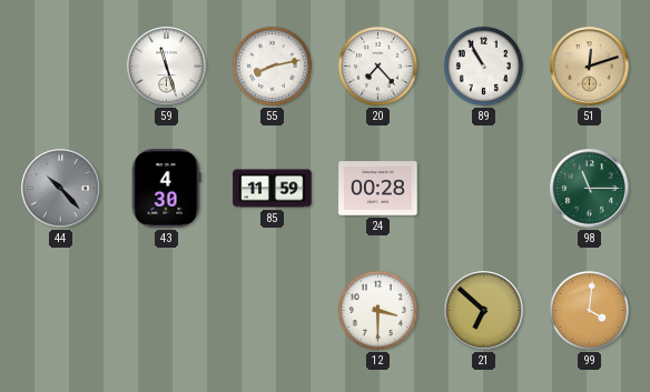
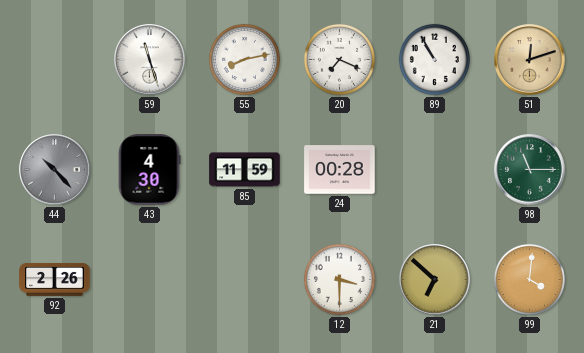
20: 7:23 -> 7:19 (339, 59)
92: none -> 2:26 (55, 280)
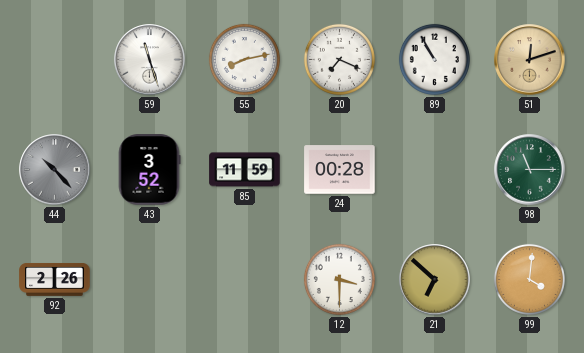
43: 4:30 -> 3:52 (149, 170)
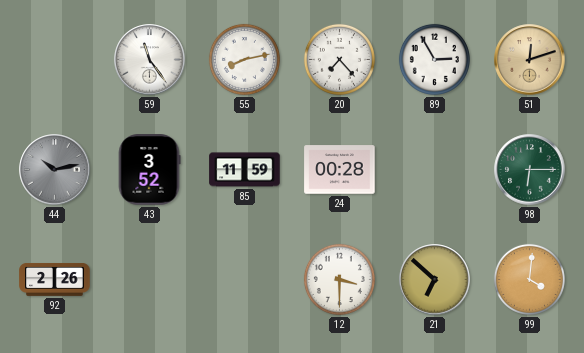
59: 11:27 -> 11:24 (150, 60)
20: 7:19 -> 7:23 (339, 59)
89: 10:55 -> 2:55 (434, 59)
44: 10:23 -> 10:13 (55, 170)
98: 11:15 -> 6:15 (530, 170)
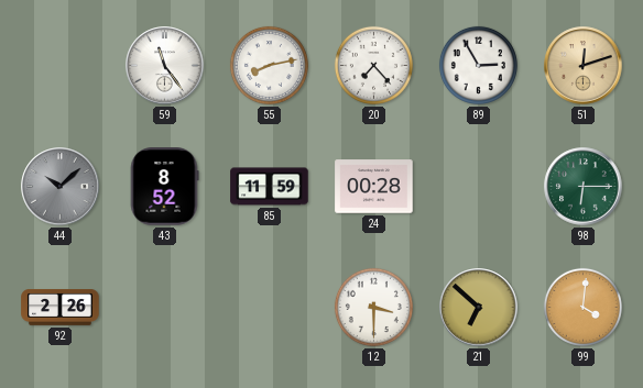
44: 10:13 -> 10:08 (61, 187)
43: 3:52 -> 8:52 (164, 187)
